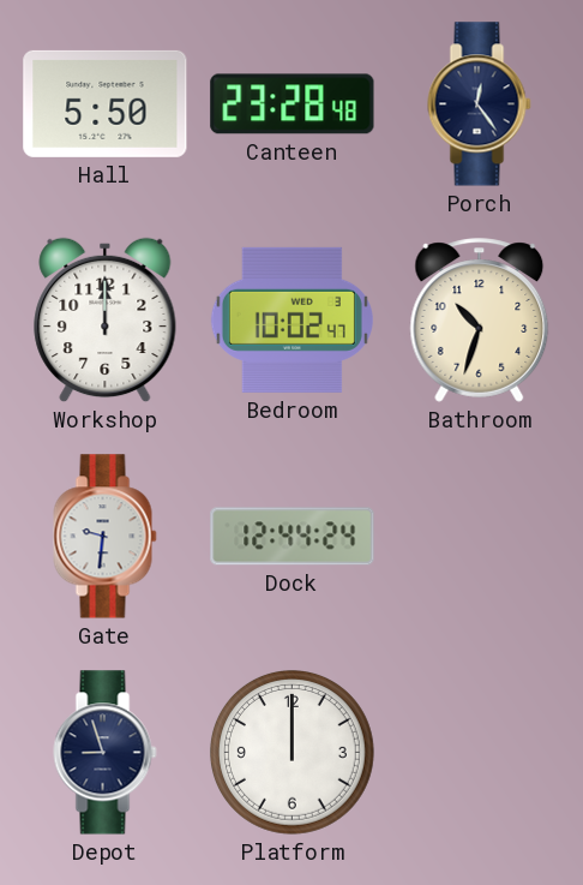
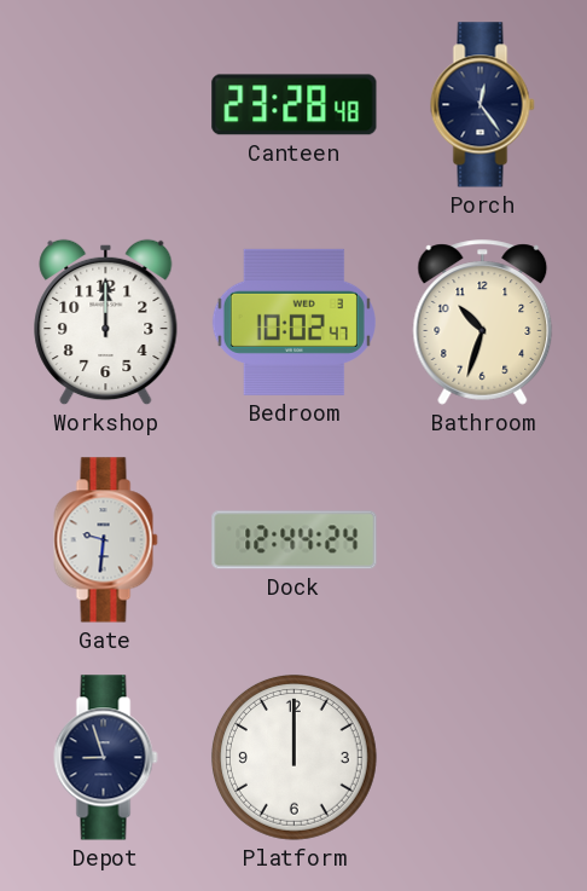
Hall: 5:50 -> none (106, 103)
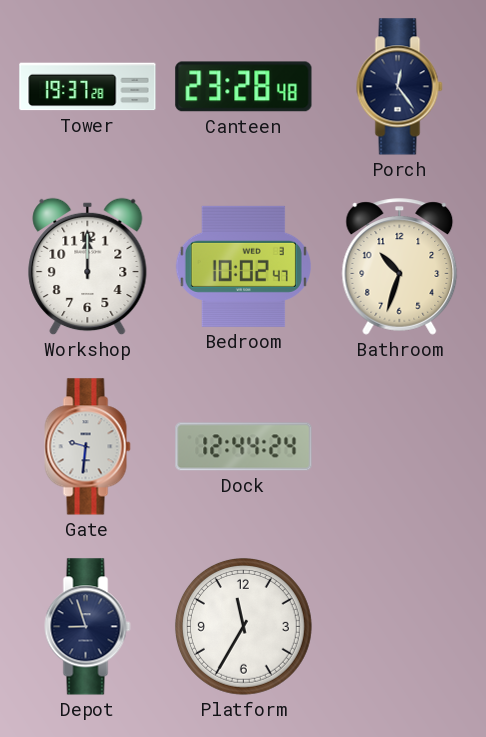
Tower: none -> 19:37 (88, 87)
Platform: 12:00 -> 11:35 (244, 627)
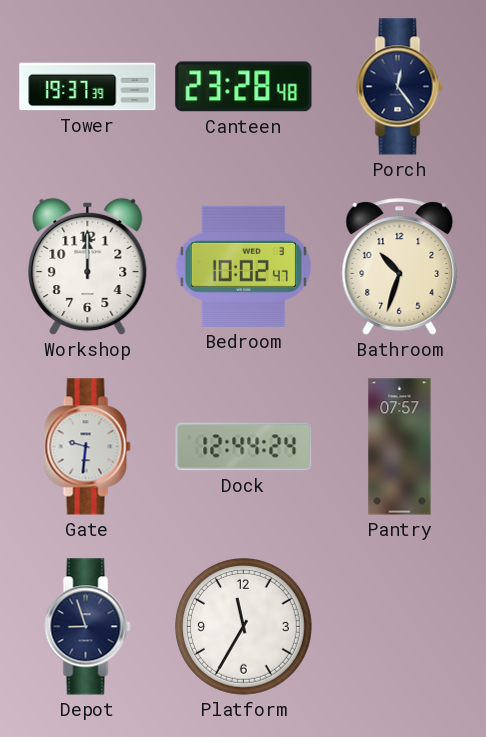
Tower: 19:37:28 -> 19:37:39 (88, 87)
Pantry: none -> 07:57 (400, 447)
